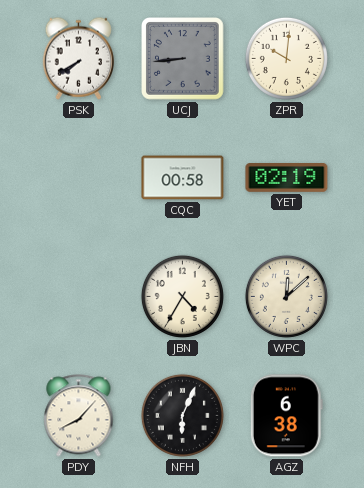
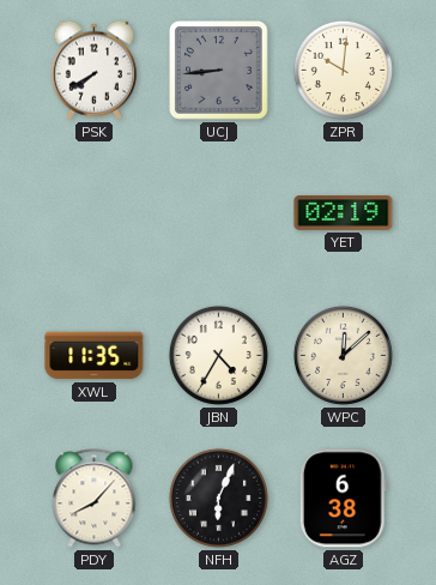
CQC: 00:58 -> none (183, 178)
XWL: none -> 11:35 (95, 356)
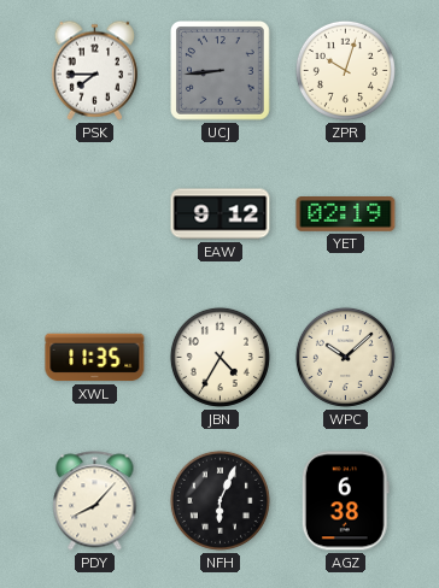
PSK: 7:40 -> 7:45 (94, 70)
ZPR: 10:01 -> 10:03 (345, 70)
EAW: none -> 9:12 (221, 214)
WPC: 12:08 -> 10:08 (345, 357)
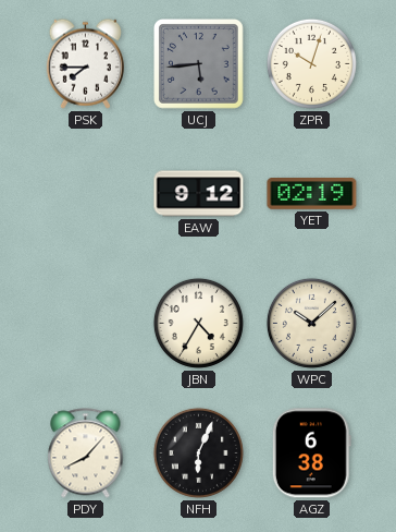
UCJ: 8:44 -> 5:44 (199, 64)
XWL: 11:35 -> none (95, 358)
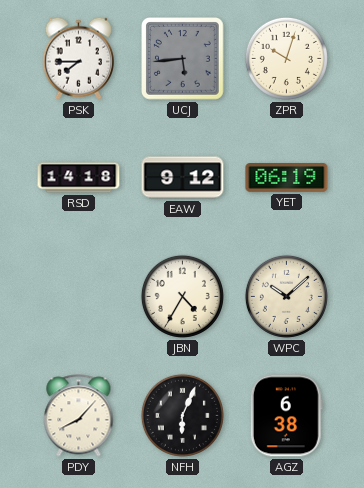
RSD: none -> 14:18 (79, 178)
YET: 02:19 -> 06:19 (287, 178)
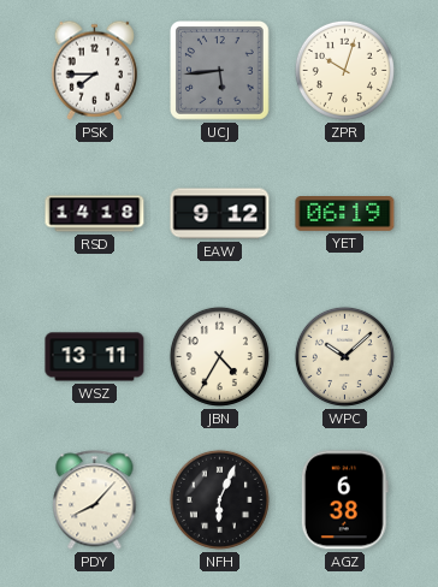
WSZ: none -> 13:11 (95, 357)
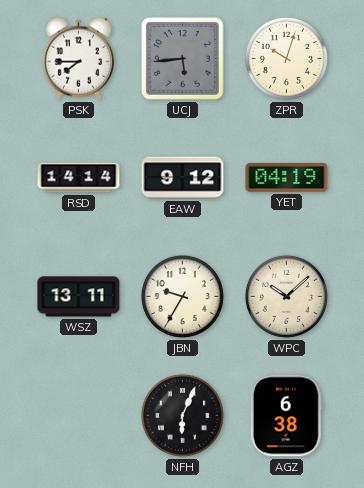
RSD: 14:18 -> 14:14 (79, 178)
YET: 06:19 -> 04:19 (287, 178)
JBN: 4:35 -> 9:35 (182, 296)
PDY: 8:07 -> none (95, 500)
